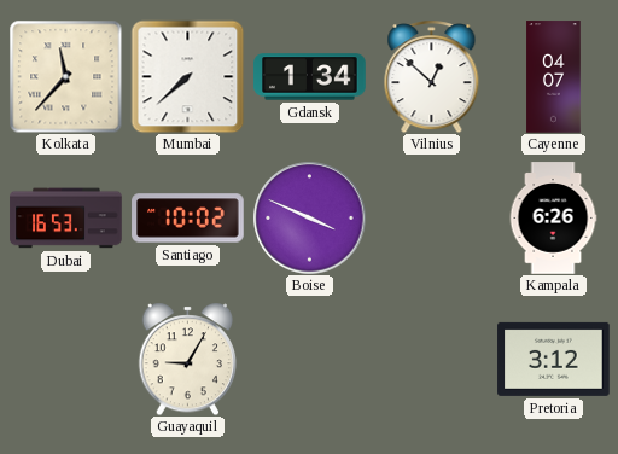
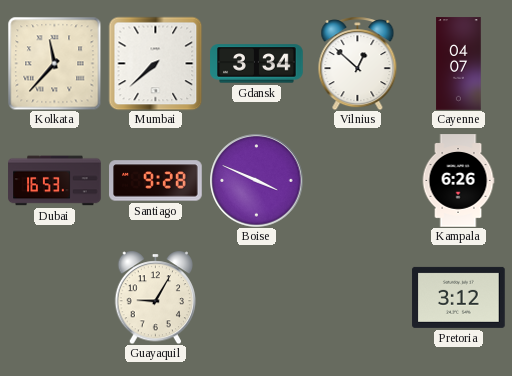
Gdansk: 1:34 -> 3:34 (257, 64)
Santiago: 10:02 -> 9:28 (156, 181)
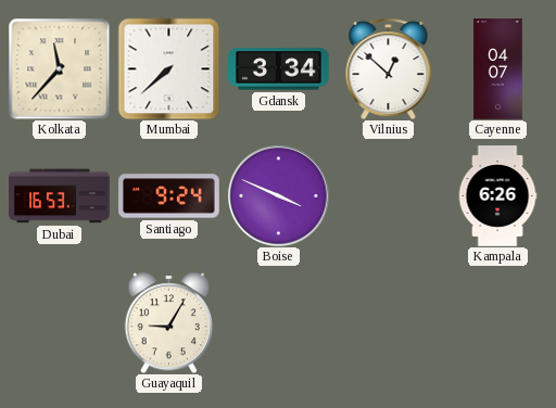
Santiago: 9:28 -> 9:24 (169, 196)
Pretoria: 3:12 -> none (459, 297)
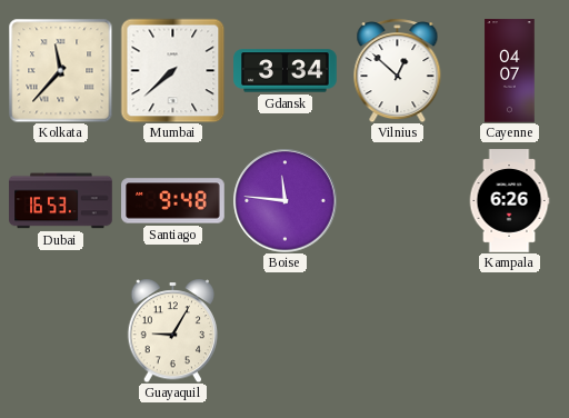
Santiago: 9:24 -> 9:48 (173, 201)
Boise: 3:49 -> 11:46 (284, 200)
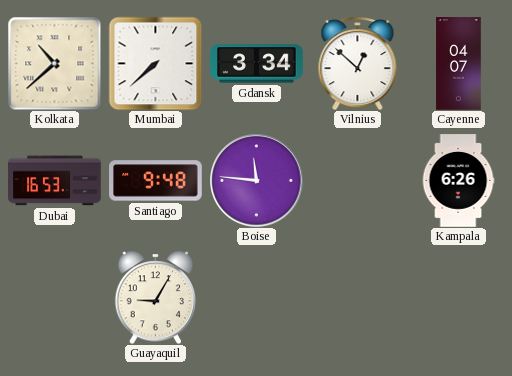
Kolkata: 11:37 -> 10:38 (54, 63)
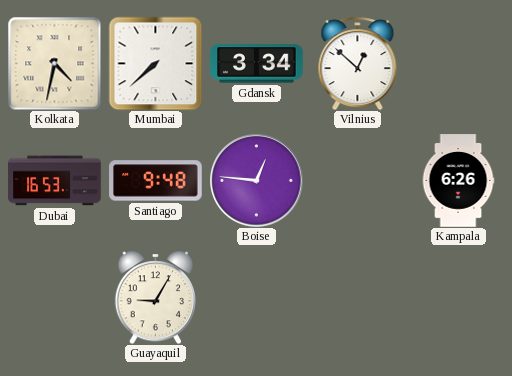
Kolkata: 10:38 -> 4:32 (54, 63)
Cayenne: 04:07 -> none (459, 64)
Boise: 11:46 -> 12:46 (256, 180)
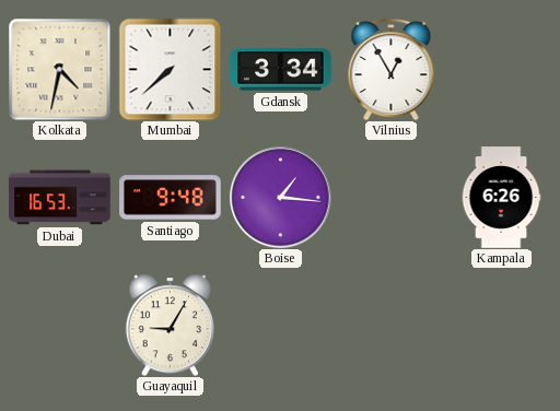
Vilnius: 12:52 -> 12:55 (392, 69)
Boise: 12:46 -> 1:16 (280, 197)
